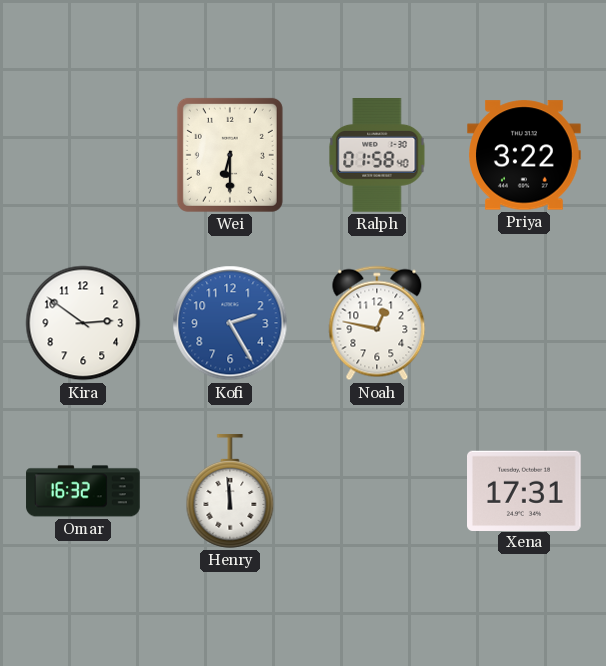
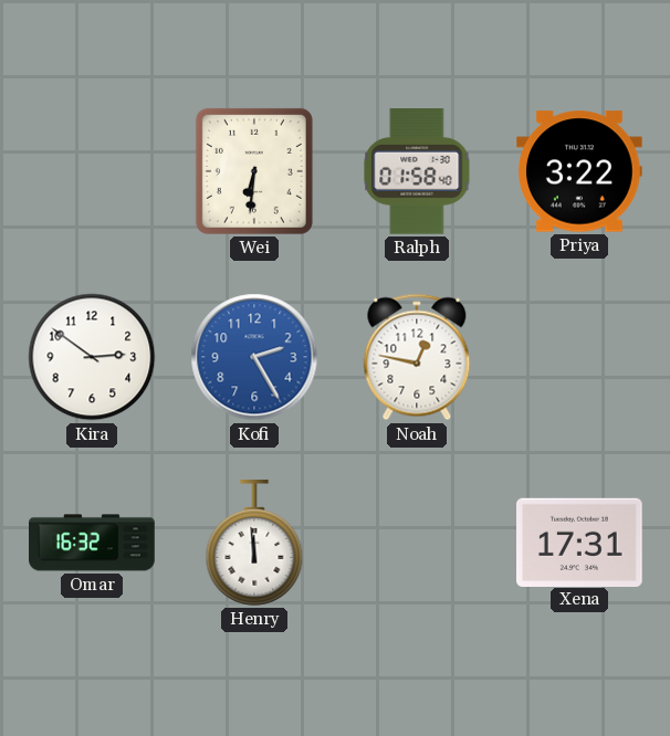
Wei: 6:30 -> 6:31 (254, 171)
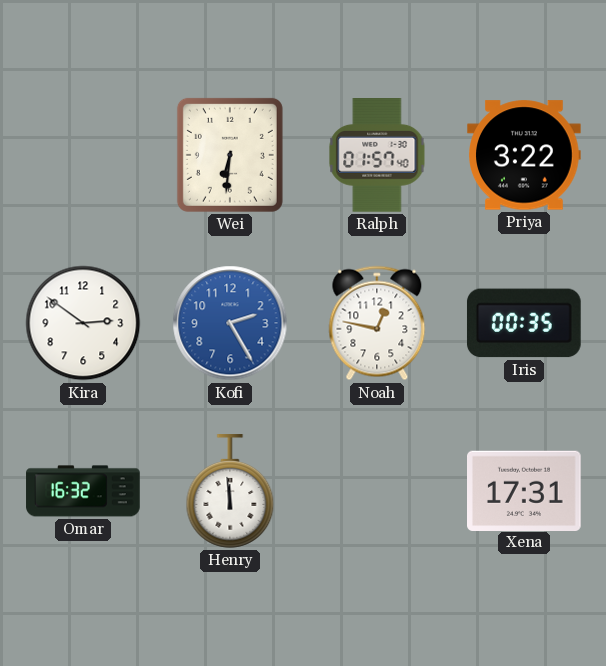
Ralph: 01:58 -> 01:57 (377, 156)
Iris: none -> 00:35 (524, 323)
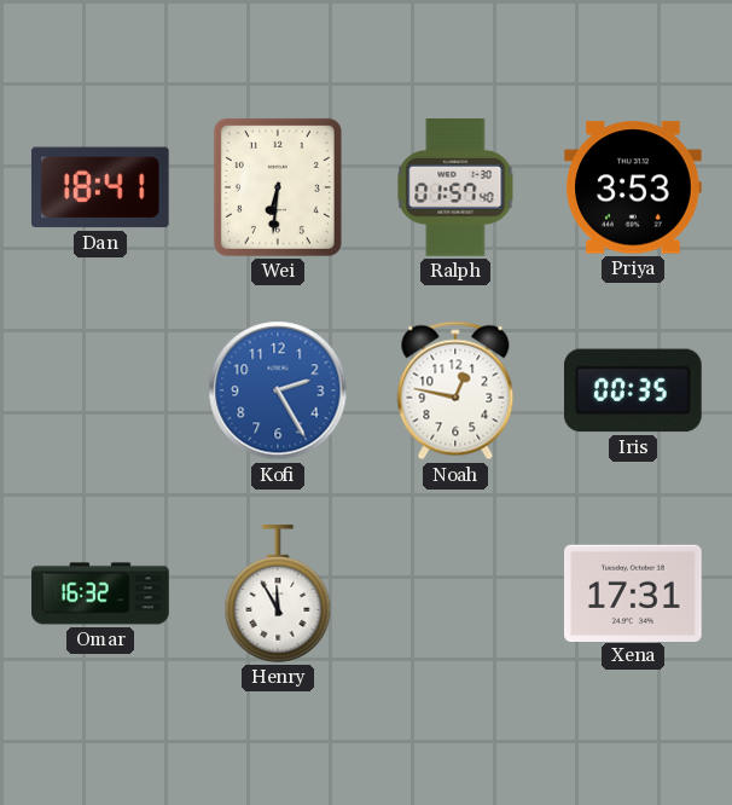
Dan: none -> 18:41 (100, 187)
Priya: 3:22 -> 3:53 (633, 187)
Kira: 2:51 -> none (83, 323)
Henry: 11:59 -> 11:55 (278, 593)
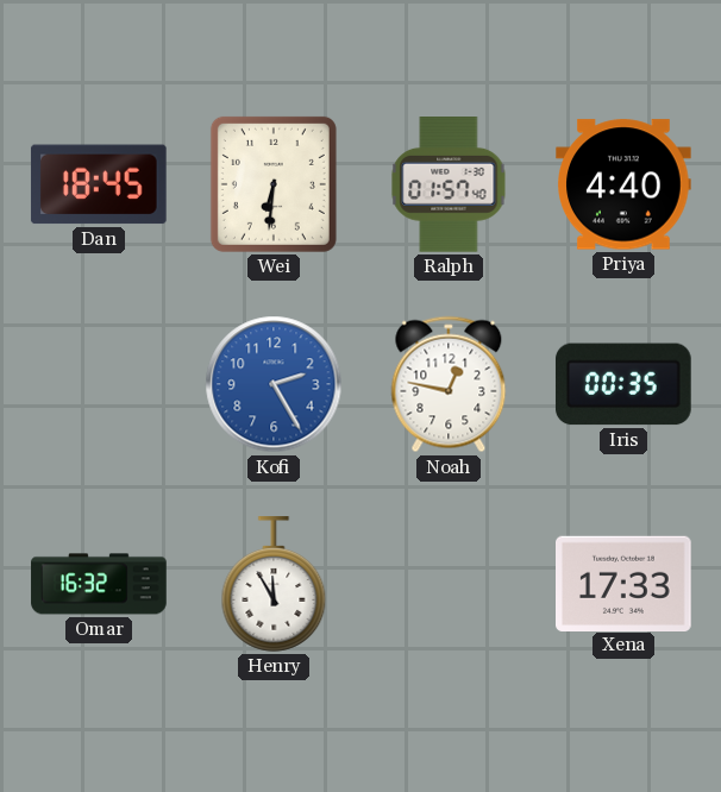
Dan: 18:41 -> 18:45 (99, 184)
Priya: 3:53 -> 4:40 (623, 184)
Xena: 17:31 -> 17:33 (625, 583)
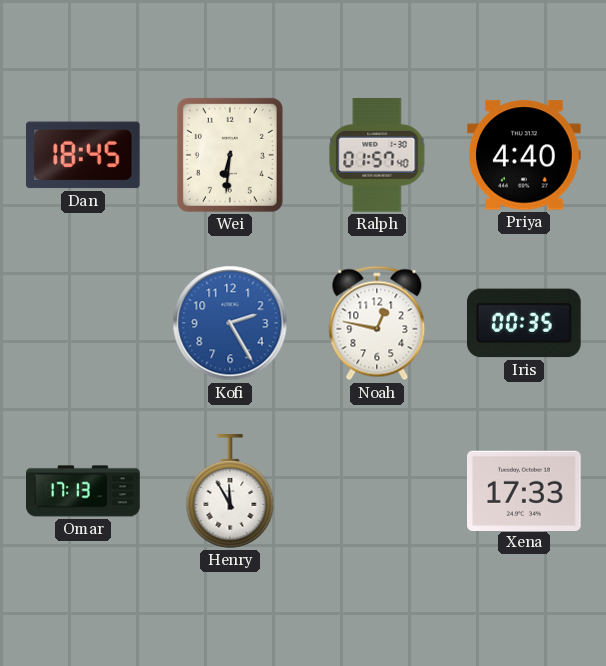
Omar: 16:32 -> 17:13 (83, 491)
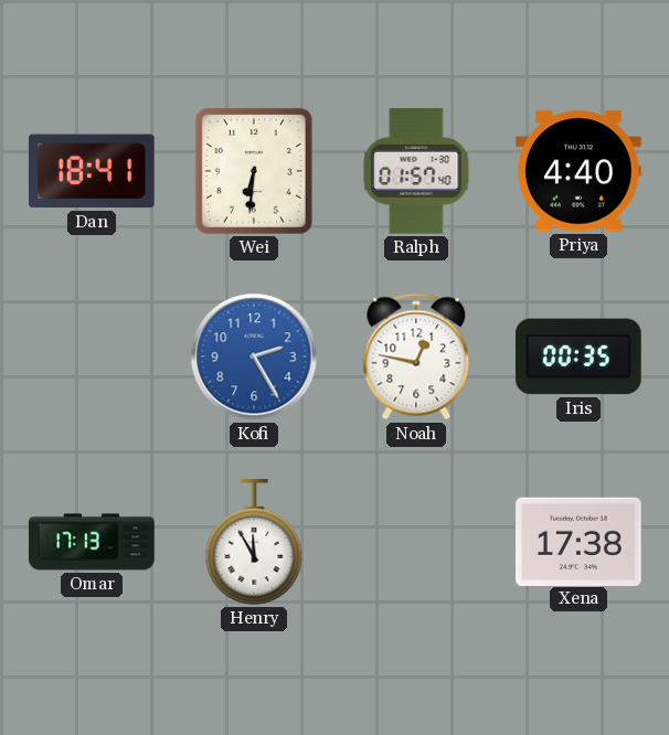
Dan: 18:45 -> 18:41 (92, 171)
Xena: 17:33 -> 17:38 (580, 541)
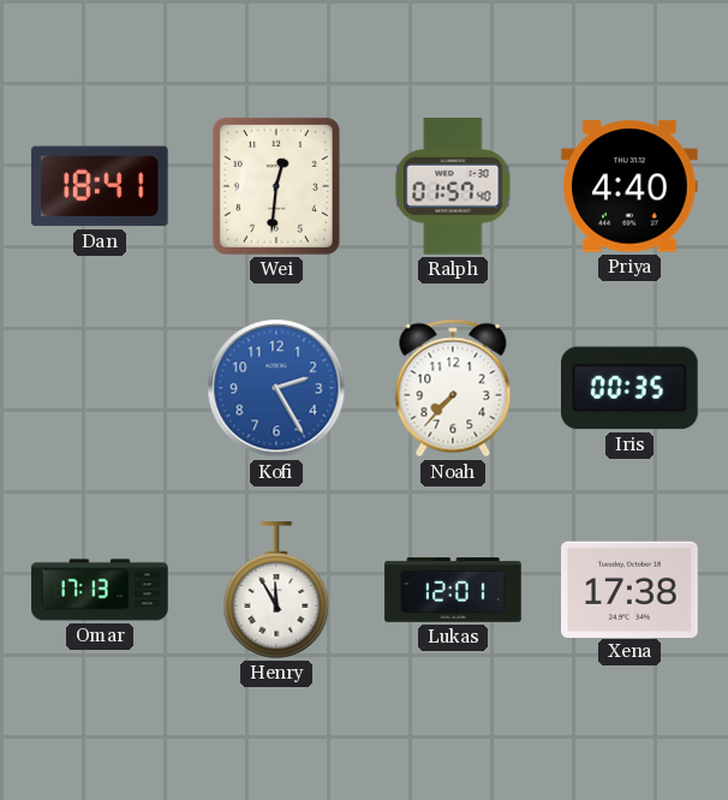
Wei: 6:31 -> 12:31 (276, 186)
Noah: 12:47 -> 7:37 (453, 388)
Lukas: none -> 12:01 (453, 590)
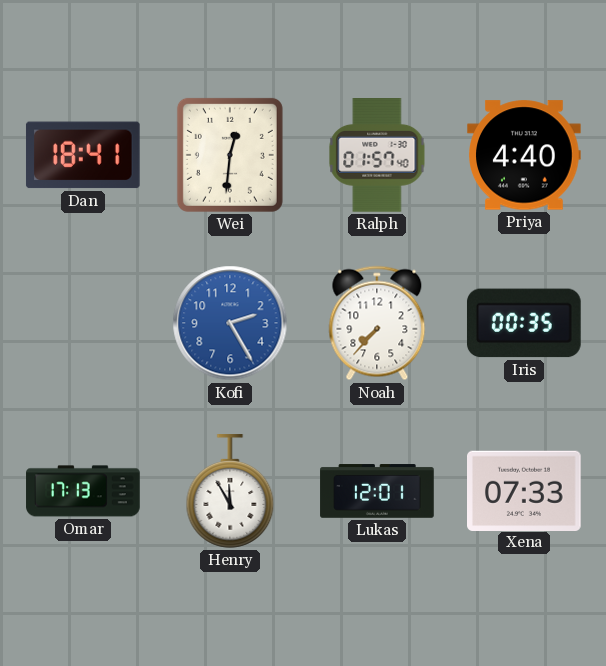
Xena: 17:38 -> 07:33 (525, 490)
